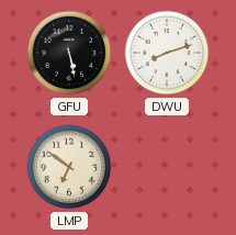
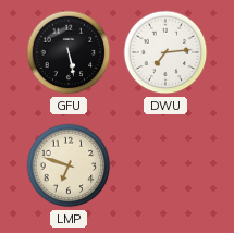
DWU: 8:12 -> 7:14 (165, 52)
LMP: 6:51 -> 6:48 (69, 165)
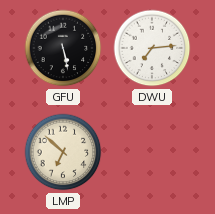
LMP: 6:48 -> 6:52 (63, 152)
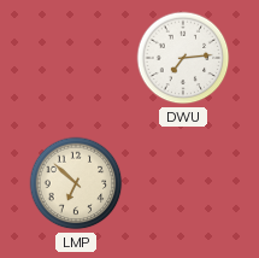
GFU: 5:28 -> none (63, 48)
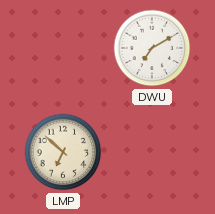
DWU: 7:14 -> 7:10 (152, 48)
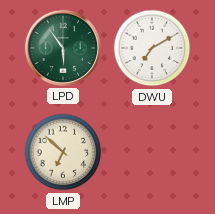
LPD: none -> 5:54 (63, 48)
